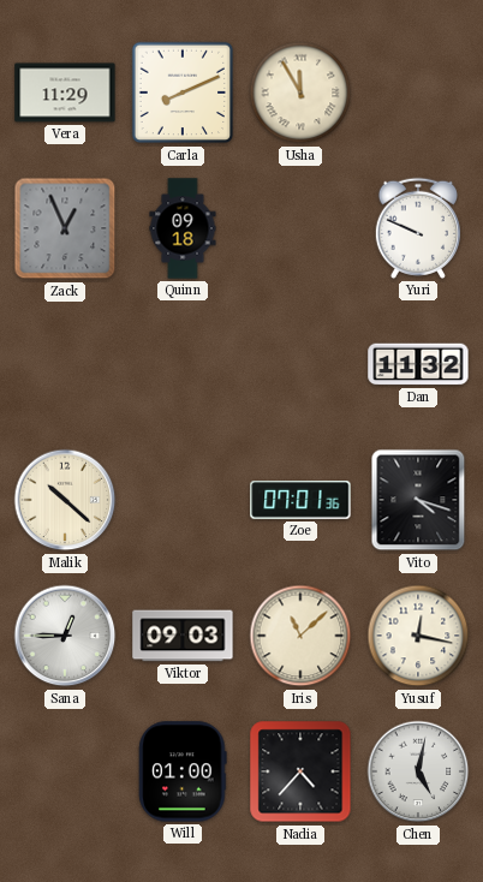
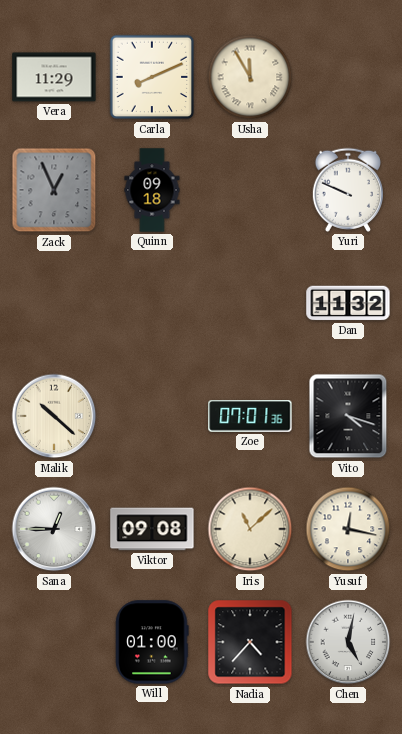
Viktor: 09:03 -> 09:08 (152, 529)
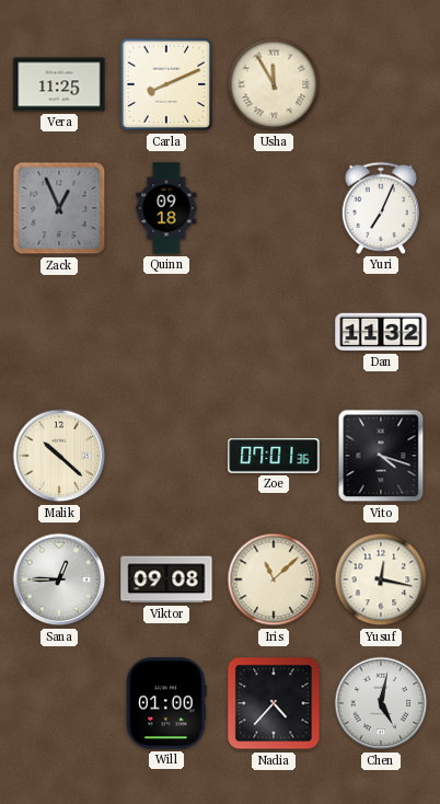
Vera: 11:29 -> 11:25 (59, 84)
Yuri: 9:49 -> 7:04 (381, 208)
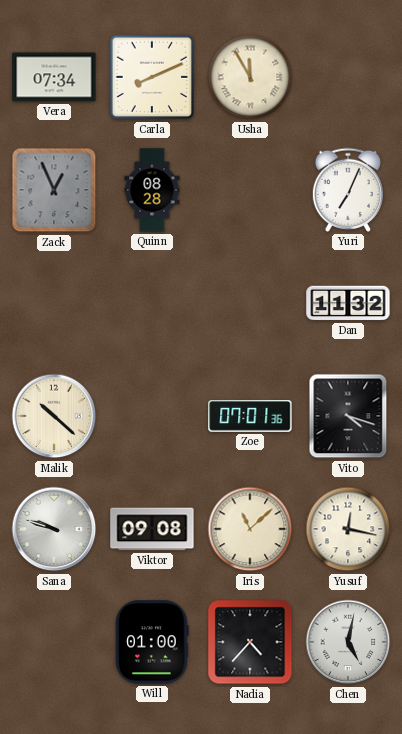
Vera: 11:25 -> 07:34 (54, 77)
Quinn: 09:18 -> 08:28 (152, 190)
Sana: 12:45 -> 9:48 (54, 529)
